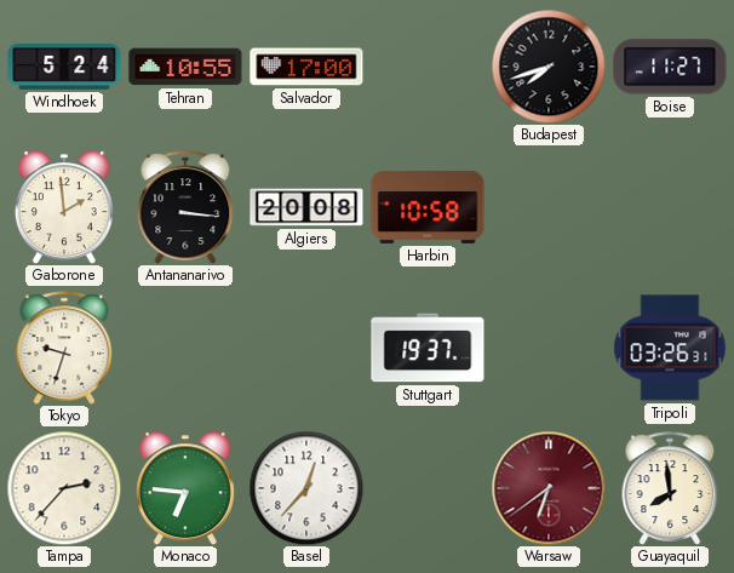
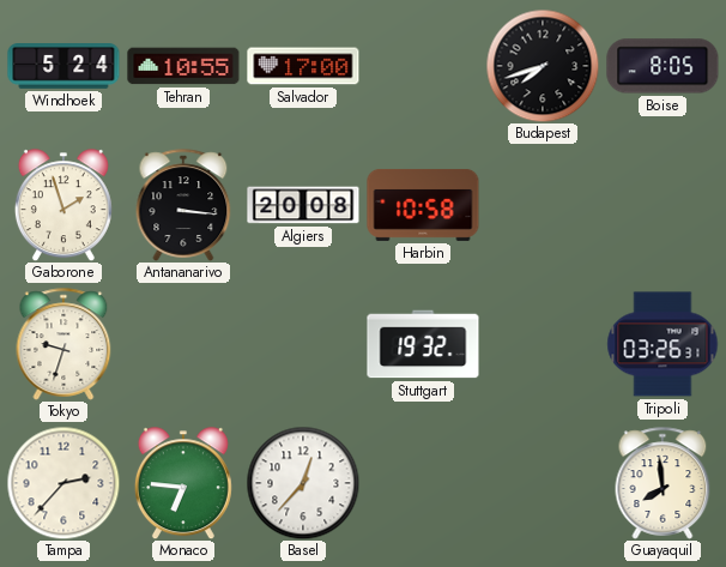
Boise: 11:27 -> 8:05 (663, 66)
Gaborone: 1:59 -> 1:57 (63, 205)
Stuttgart: 19:37 -> 19:32 (423, 344)
Warsaw: 6:39 -> none (549, 488)
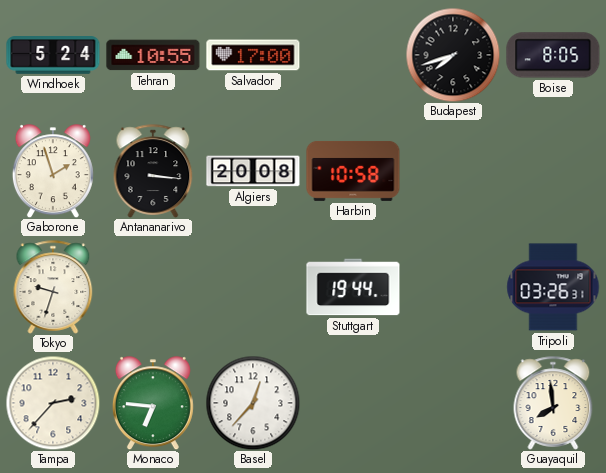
Stuttgart: 19:32 -> 19:44 (353, 287)
